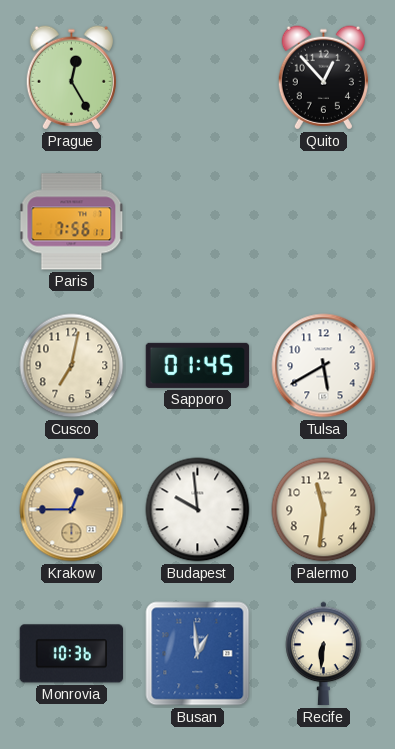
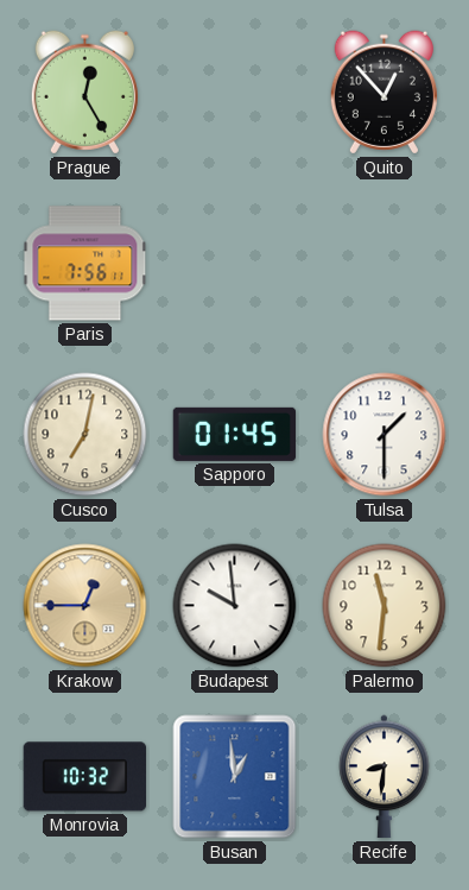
Tulsa: 5:40 -> 1:30 (385, 435)
Monrovia: 10:36 -> 10:32 (85, 777)
Recife: 6:31 -> 8:31 (385, 777)
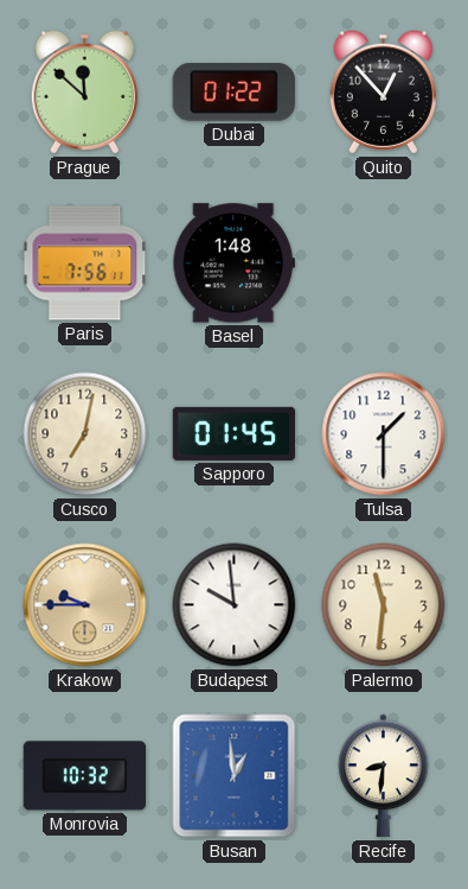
Prague: 12:25 -> 11:52 (84, 93)
Dubai: none -> 01:22 (233, 91)
Basel: none -> 1:48 (233, 263)
Krakow: 12:45 -> 9:45 (85, 605)
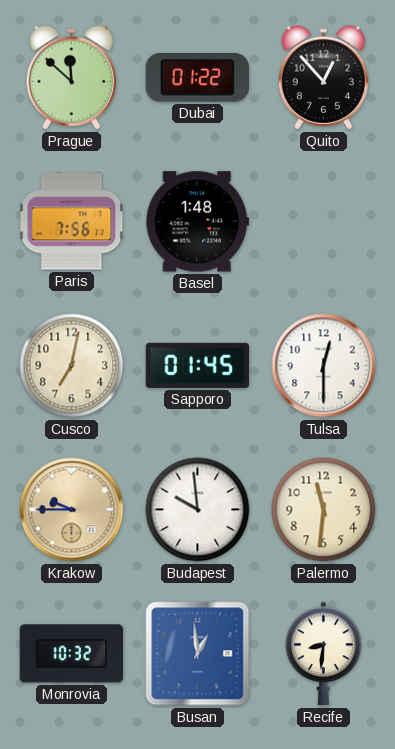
Tulsa: 1:30 -> 12:30 (324, 366)
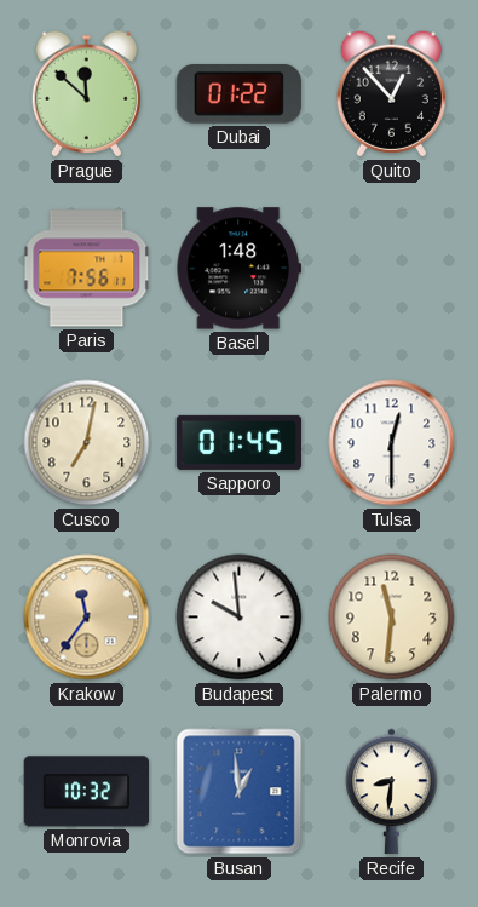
Krakow: 9:45 -> 11:36 (87, 618)
